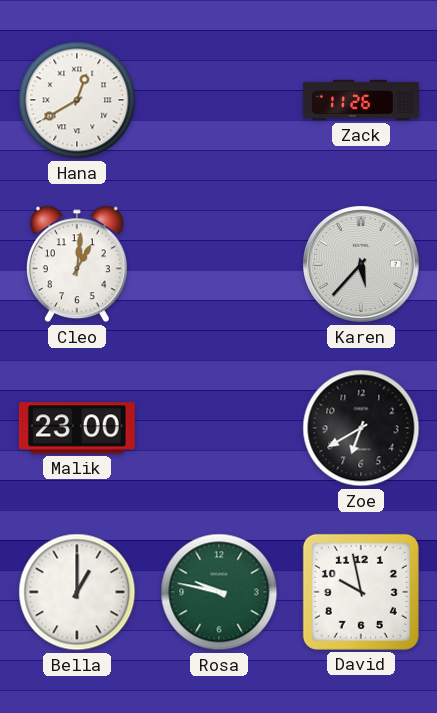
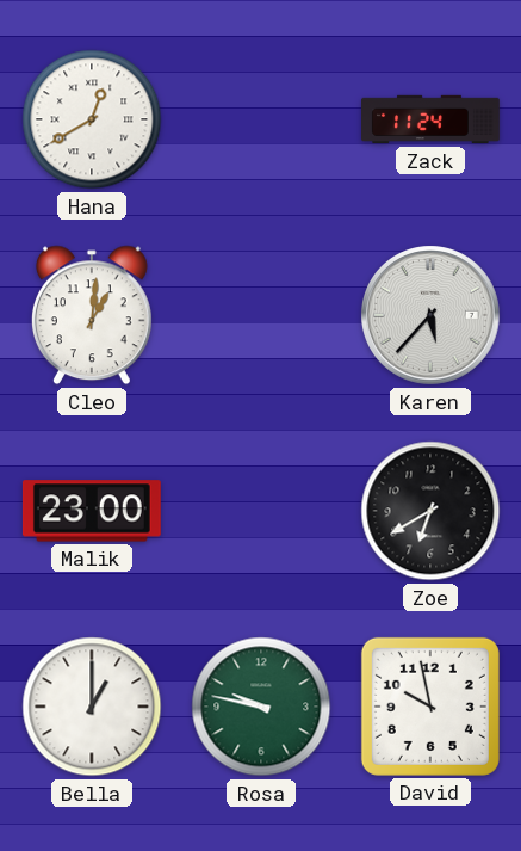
Zack: 11:26 -> 11:24 (432, 119)
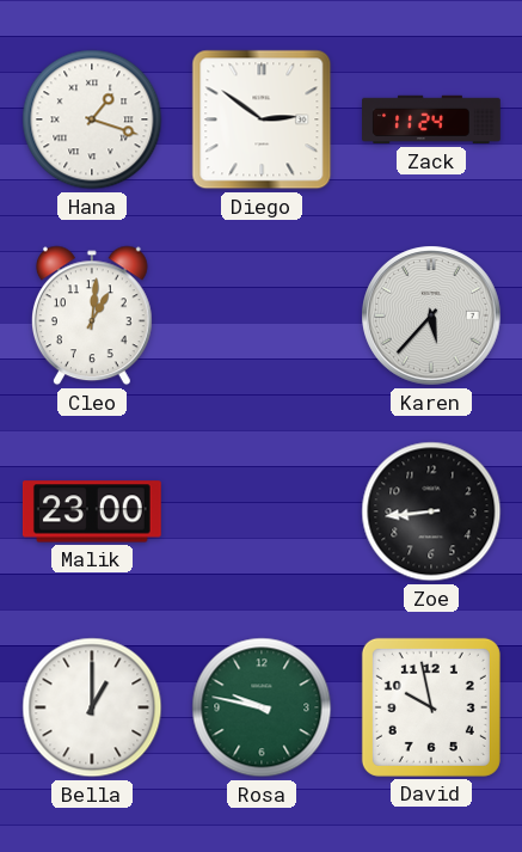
Hana: 12:40 -> 1:18 (92, 119)
Diego: none -> 2:51 (262, 119)
Zoe: 6:40 -> 8:44 (431, 511)
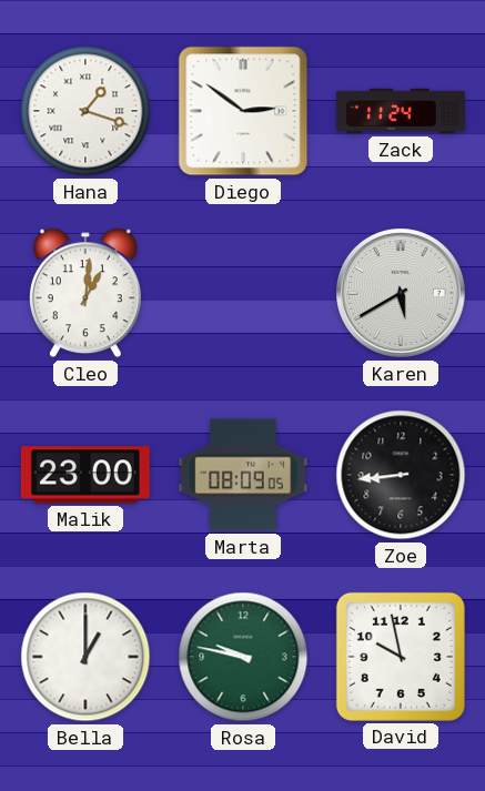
Karen: 5:37 -> 5:40 (401, 293)
Marta: none -> 08:09 (243, 475)
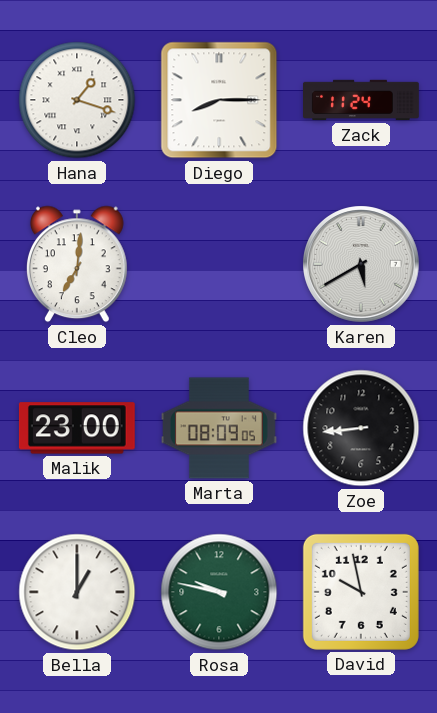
Diego: 2:51 -> 8:15 (219, 100)
Cleo: 1:01 -> 7:01 (77, 264)
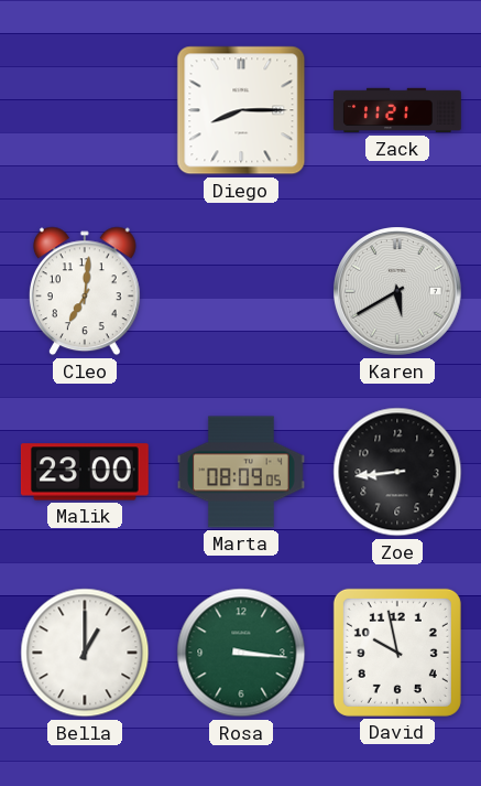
Hana: 1:18 -> none (77, 100)
Zack: 11:24 -> 11:21 (398, 110)
Rosa: 9:47 -> 3:16 (241, 653)
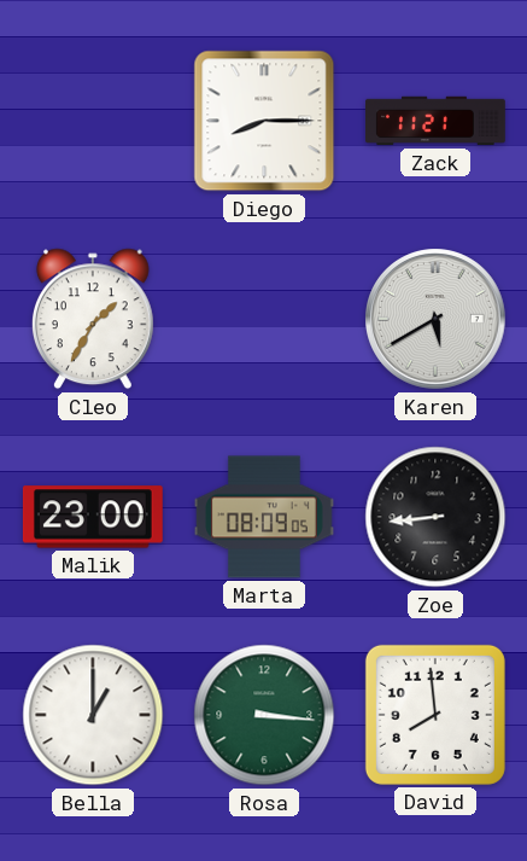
Cleo: 7:01 -> 1:35 (93, 319)
David: 9:58 -> 7:59 (435, 715)
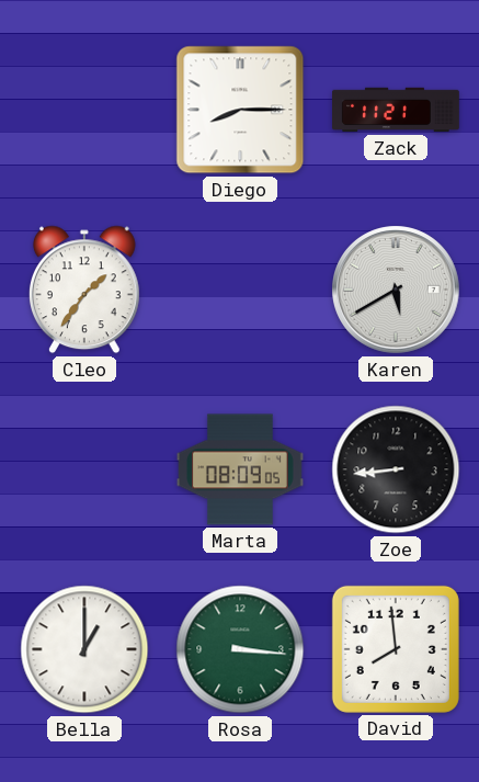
Cleo: 1:35 -> 1:36 (84, 290)
Malik: 23:00 -> none (93, 517)
